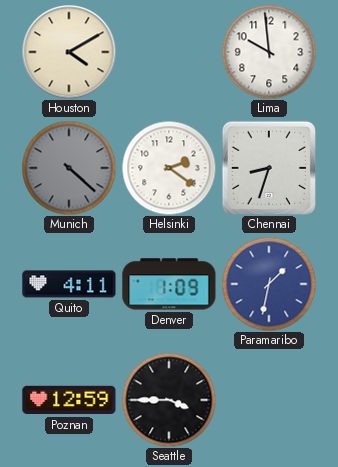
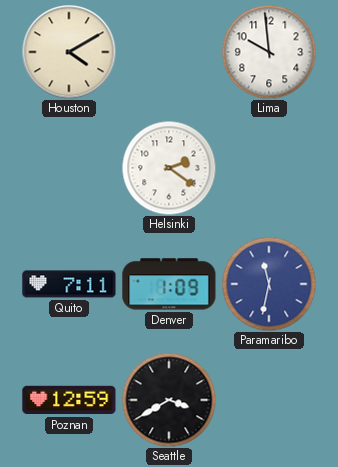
Munich: 4:22 -> none (69, 168)
Chennai: 8:33 -> none (269, 168)
Quito: 4:11 -> 7:11 (69, 284)
Paramaribo: 1:32 -> 11:32 (269, 284)
Seattle: 3:45 -> 3:40 (169, 400)
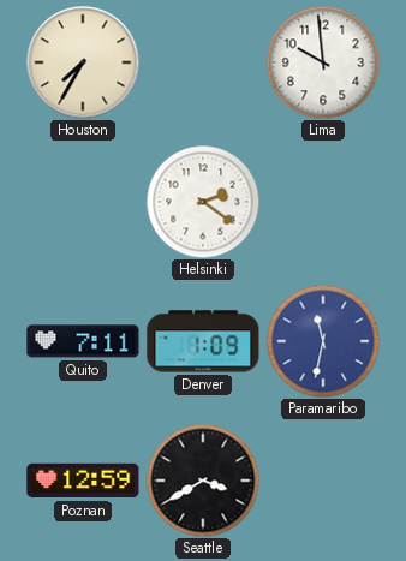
Houston: 4:10 -> 7:35 (83, 62)
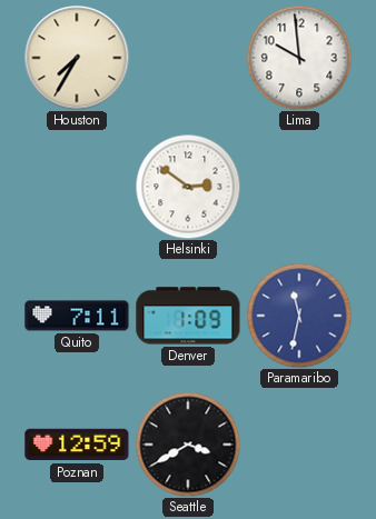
Helsinki: 2:21 -> 2:51 (188, 187)
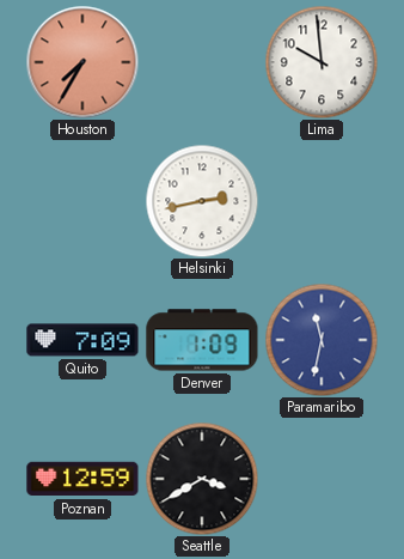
Houston dial: cream -> salmon (82, 62)
Helsinki: 2:51 -> 2:43 (202, 201)
Quito: 7:11 -> 7:09 (82, 340)
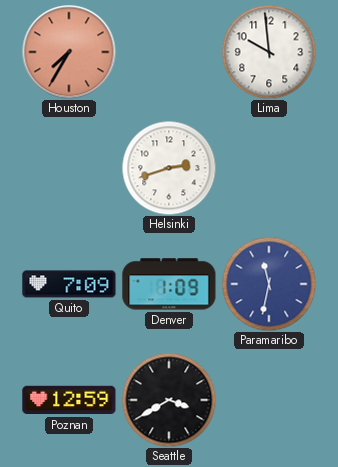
Helsinki: 2:43 -> 2:42 (169, 168)
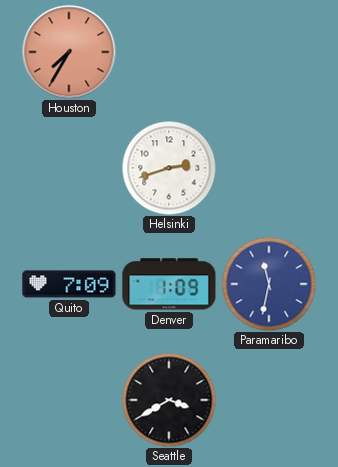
Lima: 9:59 -> none (269, 52)
Poznan: 12:59 -> none (69, 400)
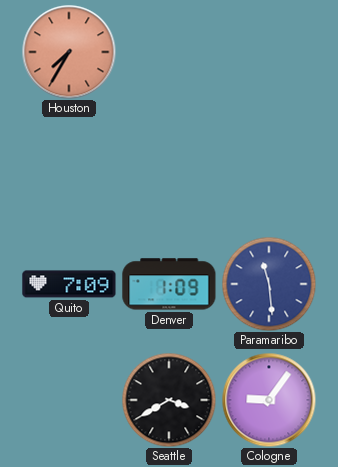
Helsinki: 2:42 -> none (169, 168)
Paramaribo: 11:32 -> 11:29 (269, 284)
Cologne: none -> 9:06 (269, 400)
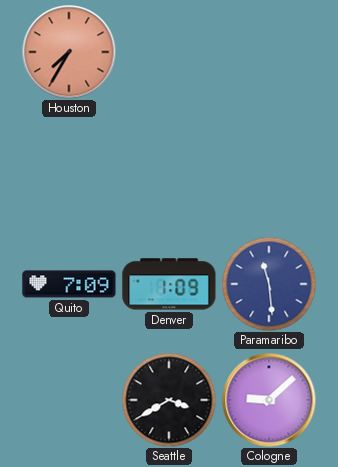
Cologne: 9:06 -> 9:08 (269, 400)
